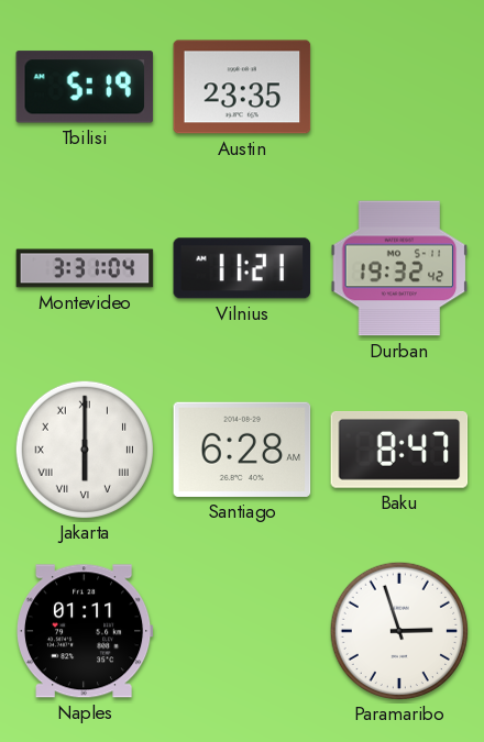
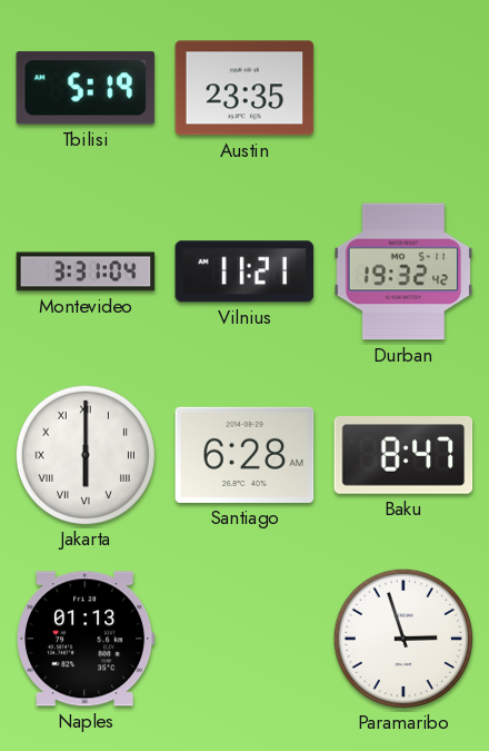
Naples: 01:11 -> 01:13 (87, 639)
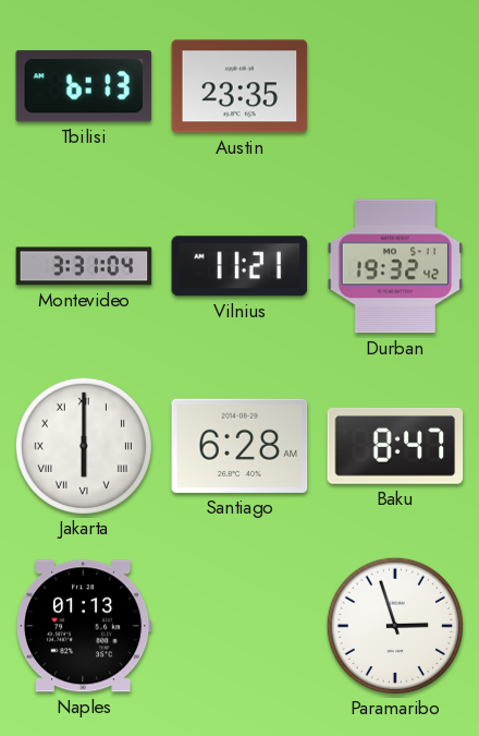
Tbilisi: 5:19 -> 6:13 (84, 86)
